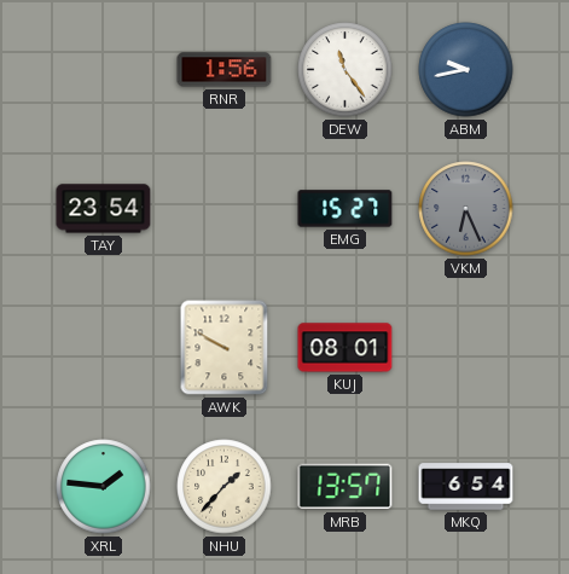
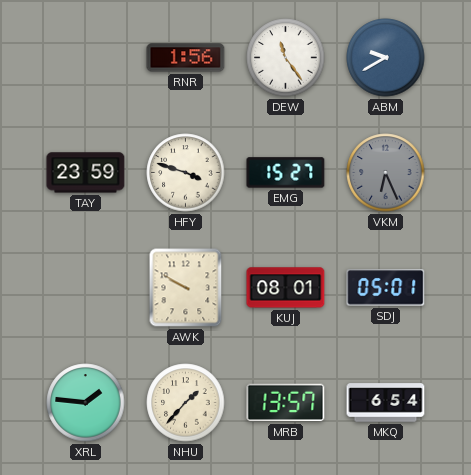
ABM: 9:43 -> 9:40 (386, 58)
TAY: 23:54 -> 23:59 (86, 173)
HFY: none -> 3:48 (186, 173)
SDJ: none -> 05:01 (386, 288)
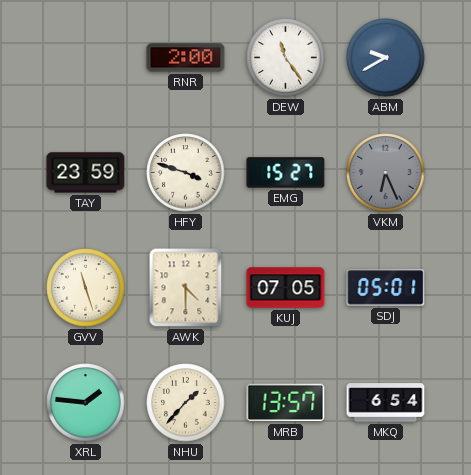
RNR: 1:56 -> 2:00 (186, 58)
GVV: none -> 11:27 (86, 288)
AWK: 9:50 -> 4:30 (186, 288)
KUJ: 08:01 -> 07:05 (286, 288)
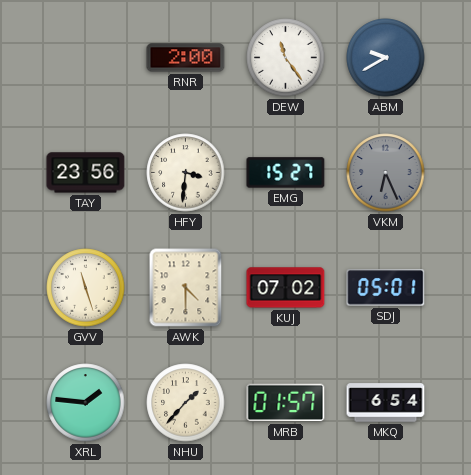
TAY: 23:59 -> 23:56 (86, 173)
HFY: 3:48 -> 3:31 (186, 173)
KUJ: 07:05 -> 07:02 (286, 288)
MRB: 13:57 -> 01:57 (286, 403)
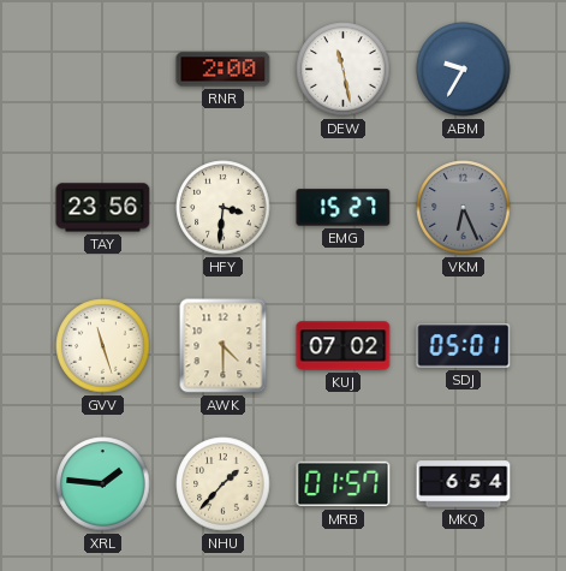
DEW: 11:24 -> 11:28 (344, 70)
ABM: 9:40 -> 9:35 (464, 70)
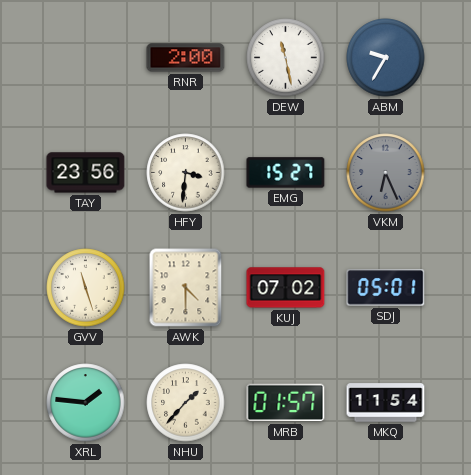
MKQ: 6:54 -> 11:54 (386, 403)
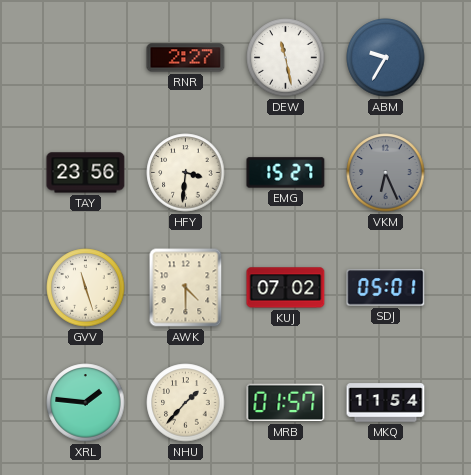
RNR: 2:00 -> 2:27 (186, 58)
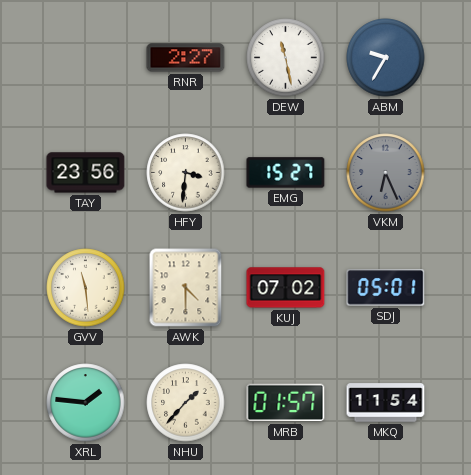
GVV: 11:27 -> 11:29 (86, 288)
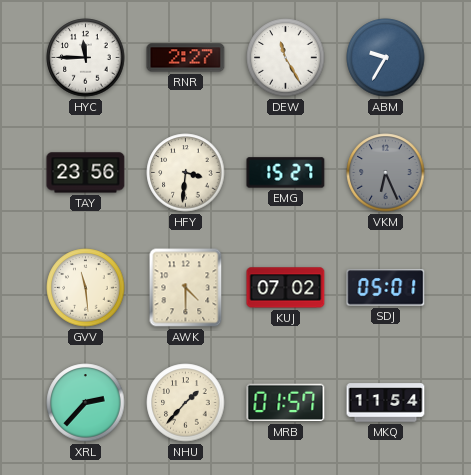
HYC: none -> 11:45 (86, 58)
DEW: 11:28 -> 11:25 (286, 58)
XRL: 1:46 -> 2:37 (86, 403)
